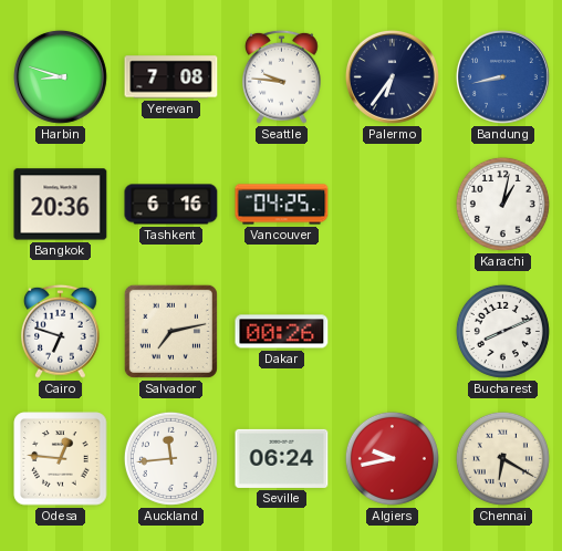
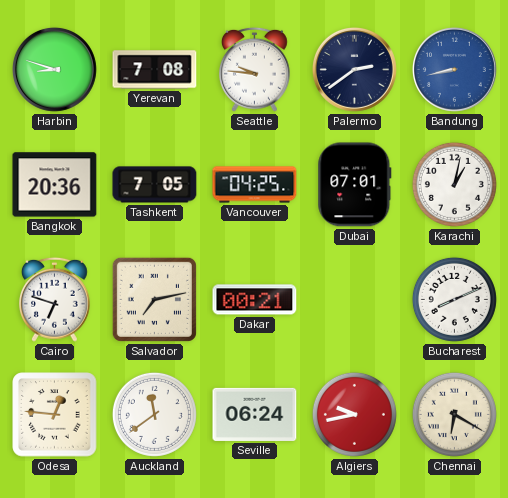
Palermo: 6:36 -> 2:39 (354, 69)
Tashkent: 6:16 -> 7:05 (155, 185)
Dubai: none -> 07:01 (355, 185)
Dakar: 00:26 -> 00:21 (255, 300)
Auckland: 11:44 -> 11:39 (154, 414)
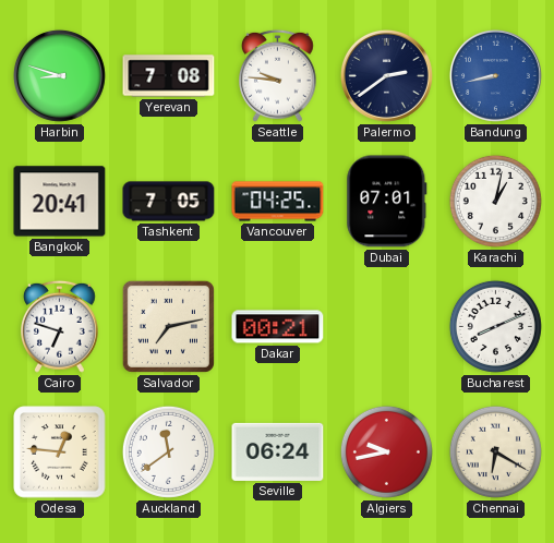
Bangkok: 20:36 -> 20:41 (60, 202)
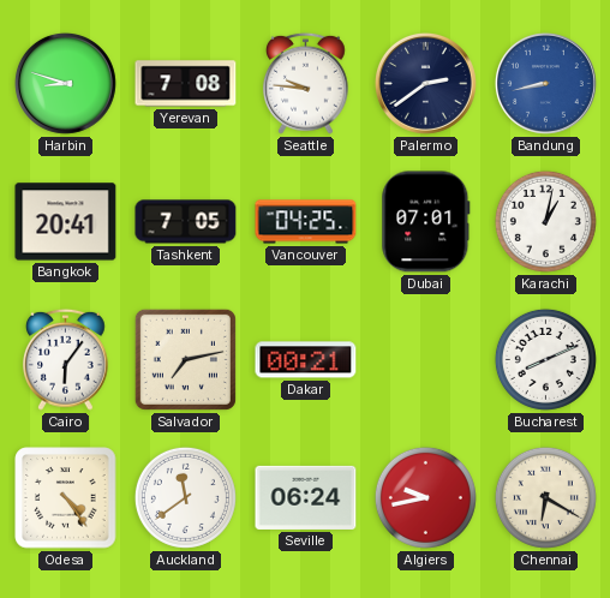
Cairo: 6:48 -> 6:06 (66, 359)
Odesa: 12:46 -> 4:24 (66, 498)
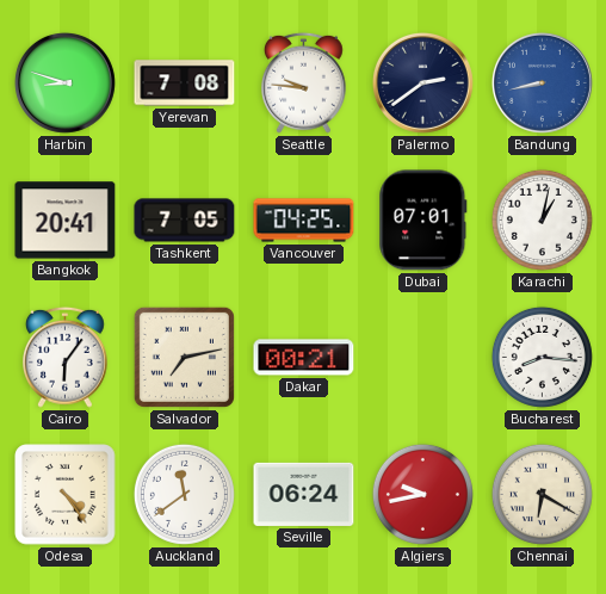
Bucharest: 8:11 -> 8:16 (542, 357)
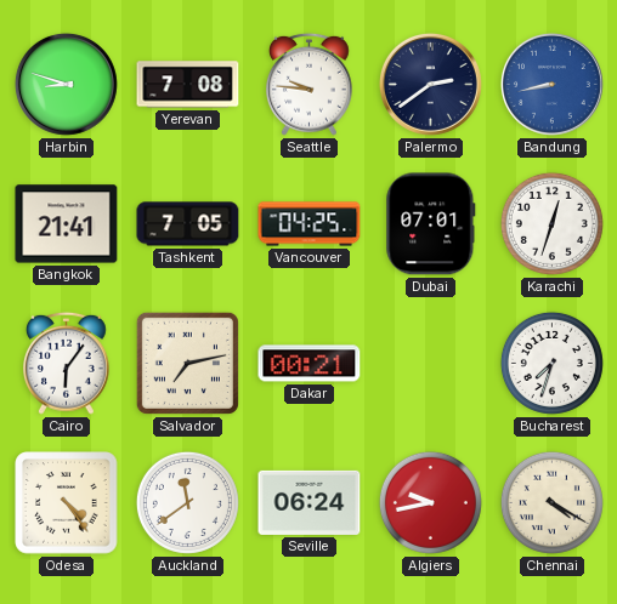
Bangkok: 20:41 -> 21:41 (67, 224)
Karachi: 1:02 -> 12:33 (551, 223)
Bucharest: 8:16 -> 7:33 (551, 363)
Chennai: 6:20 -> 4:20 (551, 502)
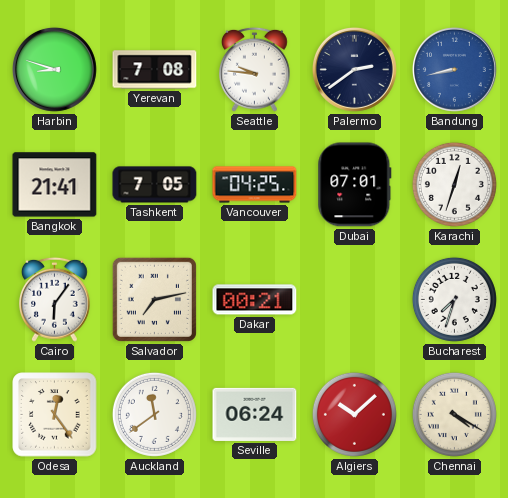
Odesa: 4:24 -> 12:24 (55, 415)
Algiers: 9:43 -> 10:08 (354, 414)
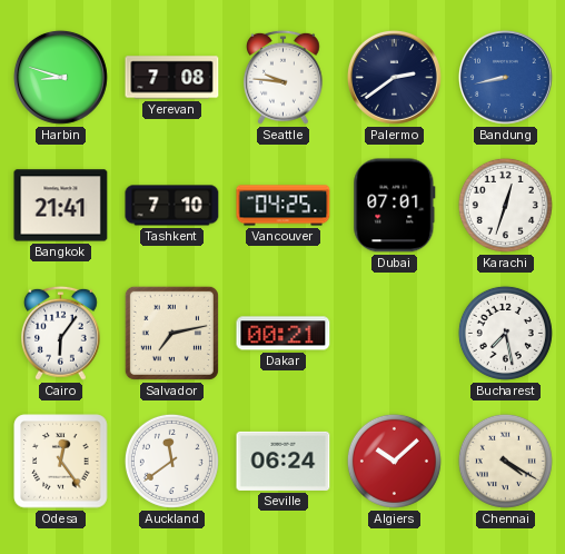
Tashkent: 7:05 -> 7:10 (172, 206)
Bucharest: 7:33 -> 7:28 (505, 333)
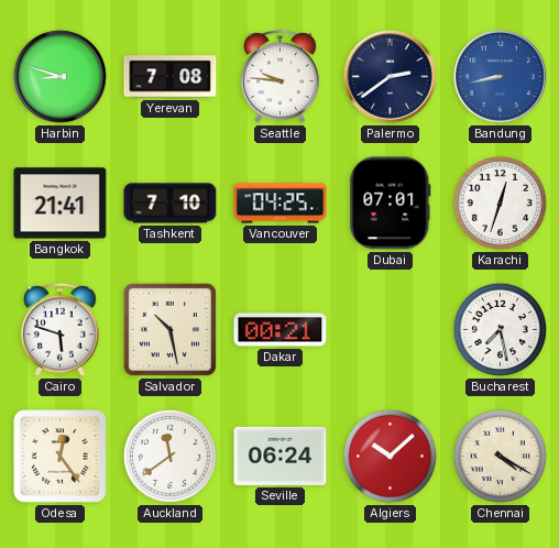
Cairo: 6:06 -> 5:48 (61, 329)
Salvador: 7:13 -> 10:28 (169, 329)
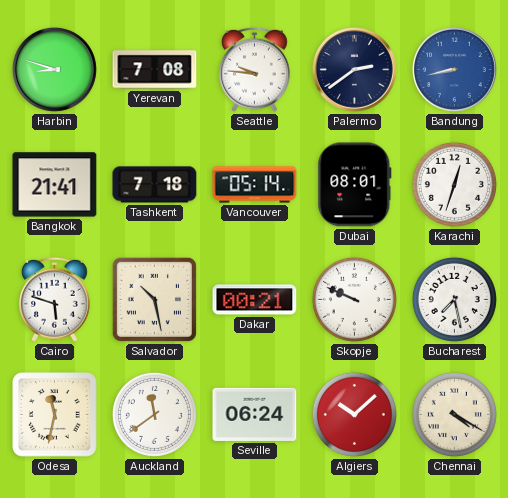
Tashkent: 7:10 -> 7:18 (155, 185)
Vancouver: 04:25 -> 05:14 (255, 185)
Dubai: 07:01 -> 08:01 (355, 185)
Skopje: none -> 9:49 (354, 299)
Odesa: 12:24 -> 11:32 (55, 415)
